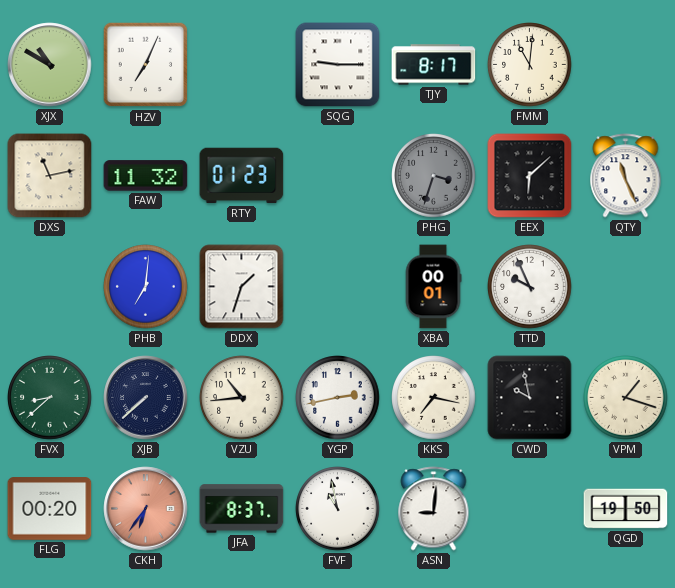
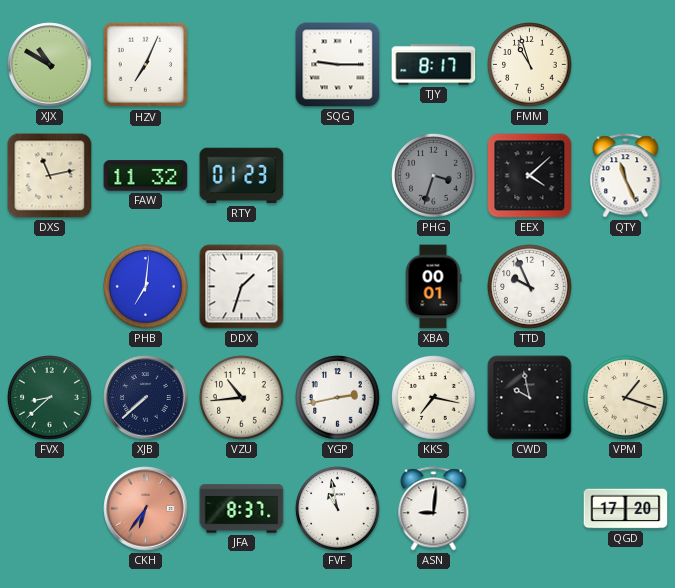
FMM: 11:01 -> 10:57 (530, 65)
EEX: 6:08 -> 4:08 (530, 176)
FLG: 00:20 -> none (50, 509)
QGD: 19:50 -> 17:20 (626, 509)
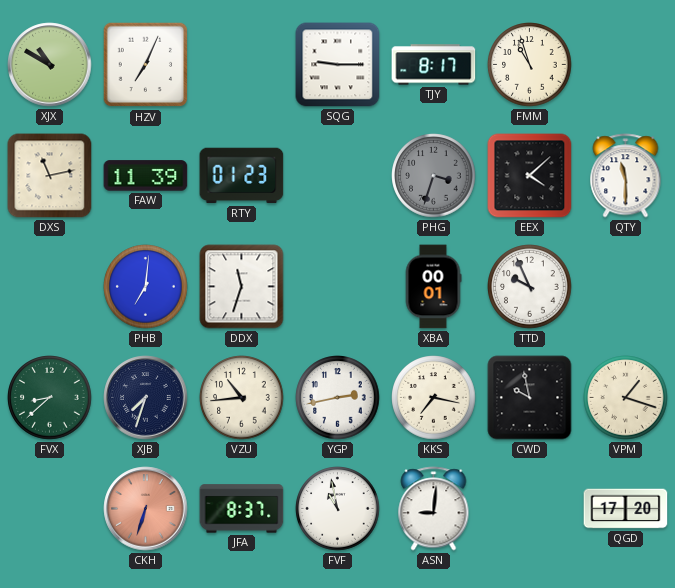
FAW: 11:32 -> 11:39 (146, 176)
QTY: 11:26 -> 11:30 (626, 176)
DDX: 1:33 -> 11:33 (242, 287)
XJB: 7:38 -> 7:33 (146, 398)
CKH: 6:36 -> 6:33 (146, 509)
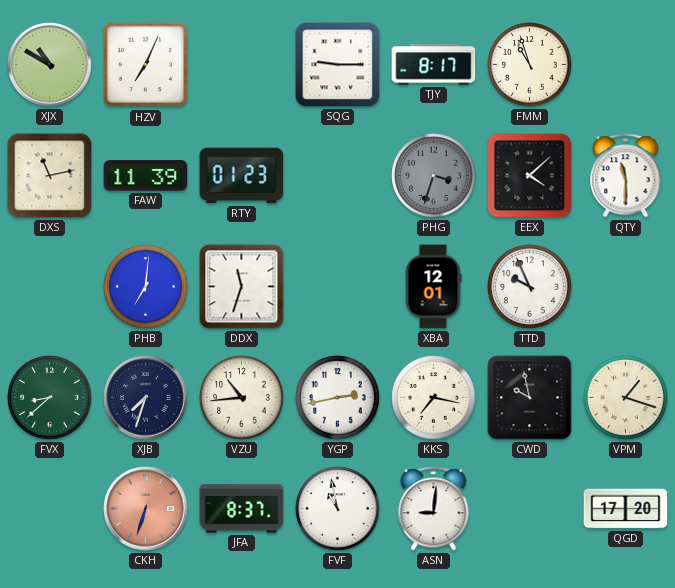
XBA: 00:01 -> 12:01 (433, 287)
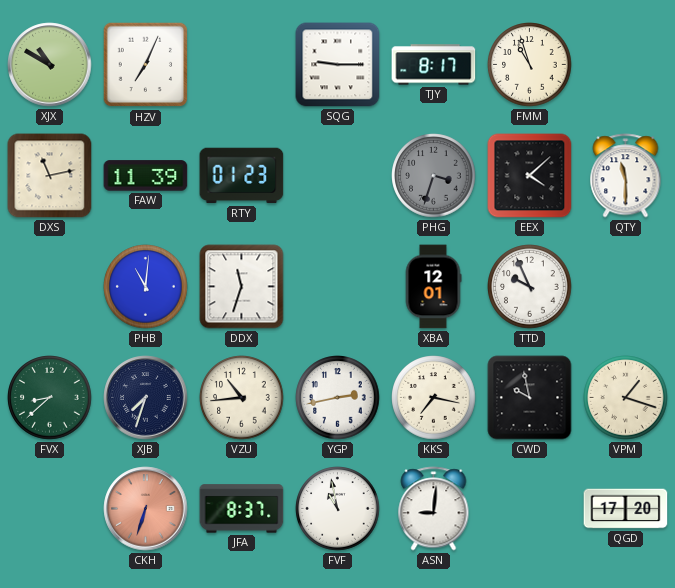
PHB: 7:01 -> 11:01 (146, 287)
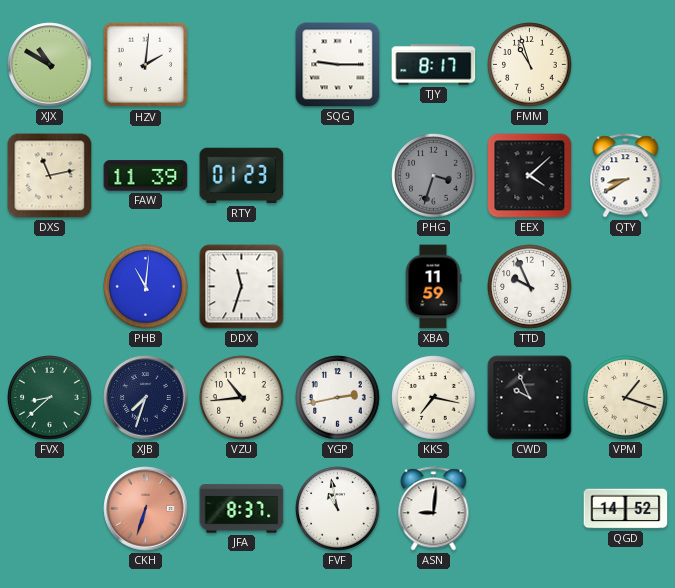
HZV: 7:04 -> 2:01 (146, 65)
QTY: 11:30 -> 8:40 (626, 176)
XBA: 12:01 -> 11:59 (433, 287)
CWD: 9:58 -> 9:56 (530, 398)
QGD: 17:20 -> 14:52 (626, 509)
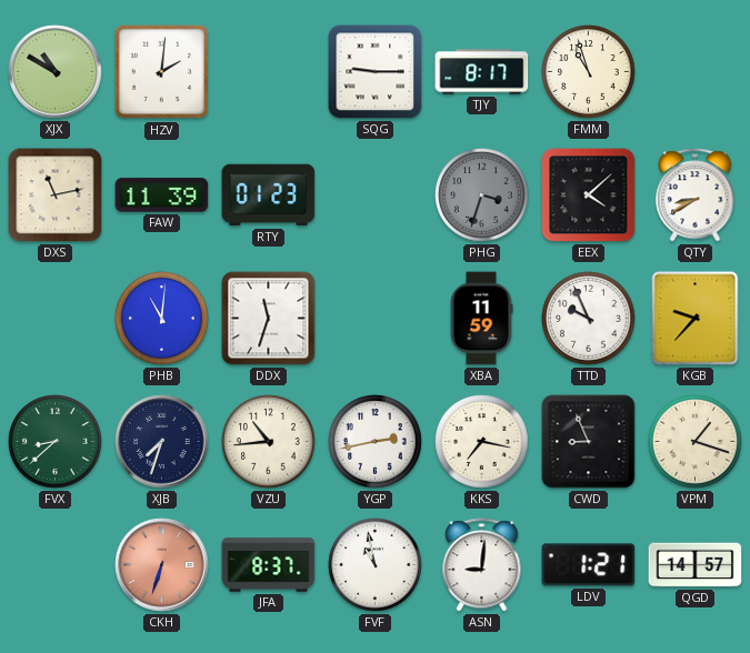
KGB: none -> 9:37 (696, 319)
CWD: 9:56 -> 8:56 (589, 442)
LDV: none -> 1:21 (589, 565)
QGD: 14:52 -> 14:57 (696, 565)
